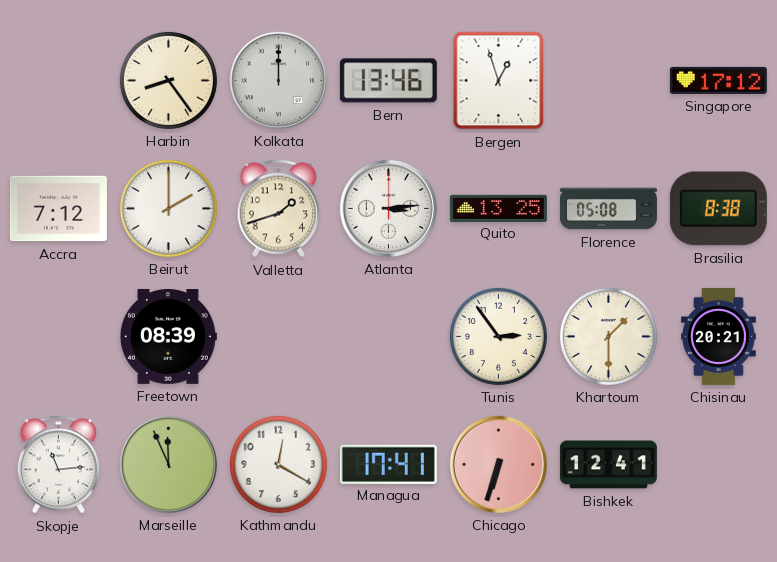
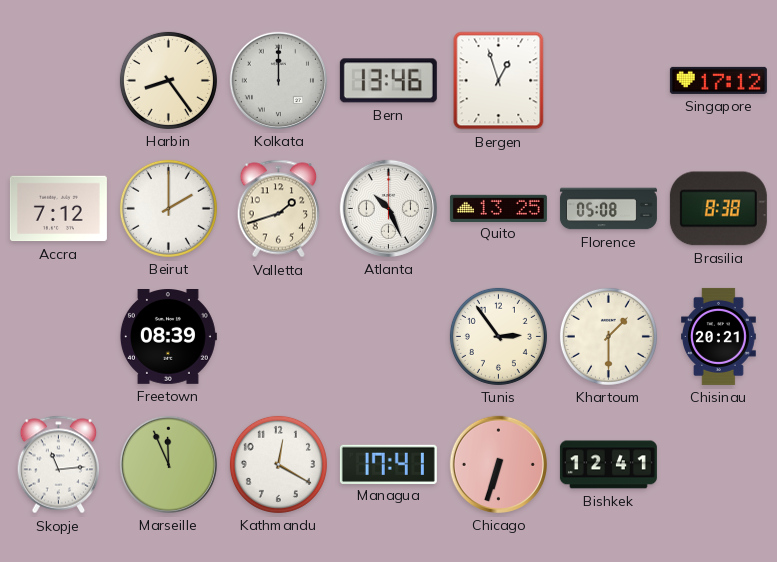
Atlanta: 3:14 -> 10:26 (388, 208)
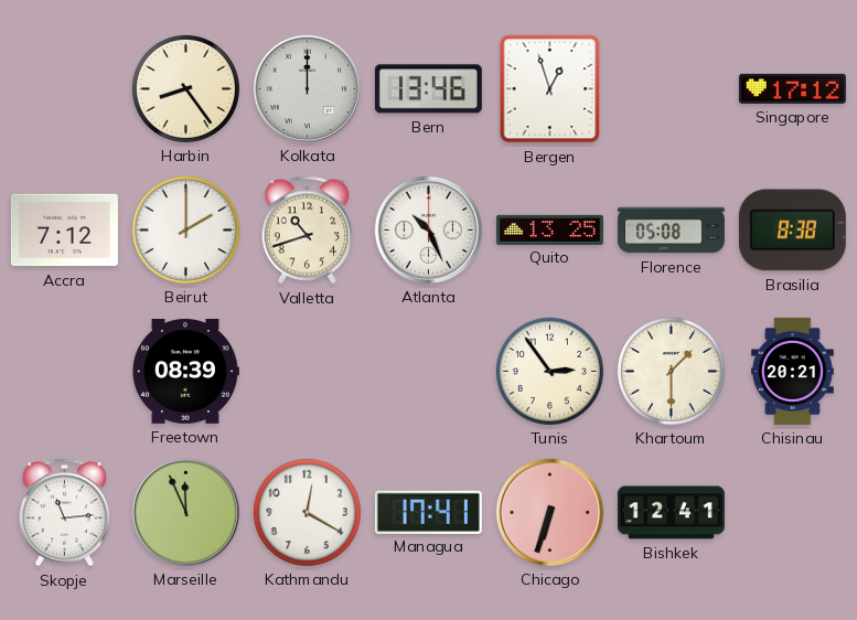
Valletta: 1:42 -> 10:42 (308, 231)
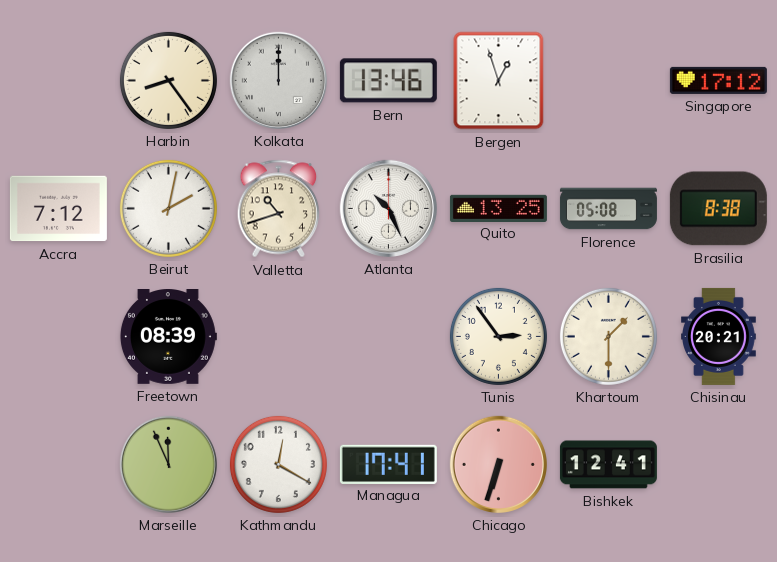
Beirut: 2:00 -> 2:02 (168, 208)
Skopje: 11:14 -> none (65, 513)
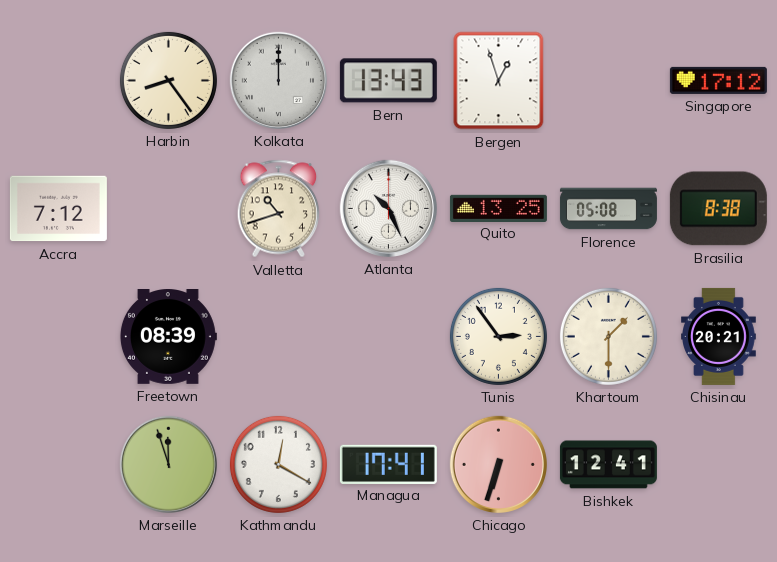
Bern: 13:46 -> 13:43 (388, 81)
Beirut: 2:02 -> none (168, 208)
Marseille: 11:56 -> 11:57 (168, 464)
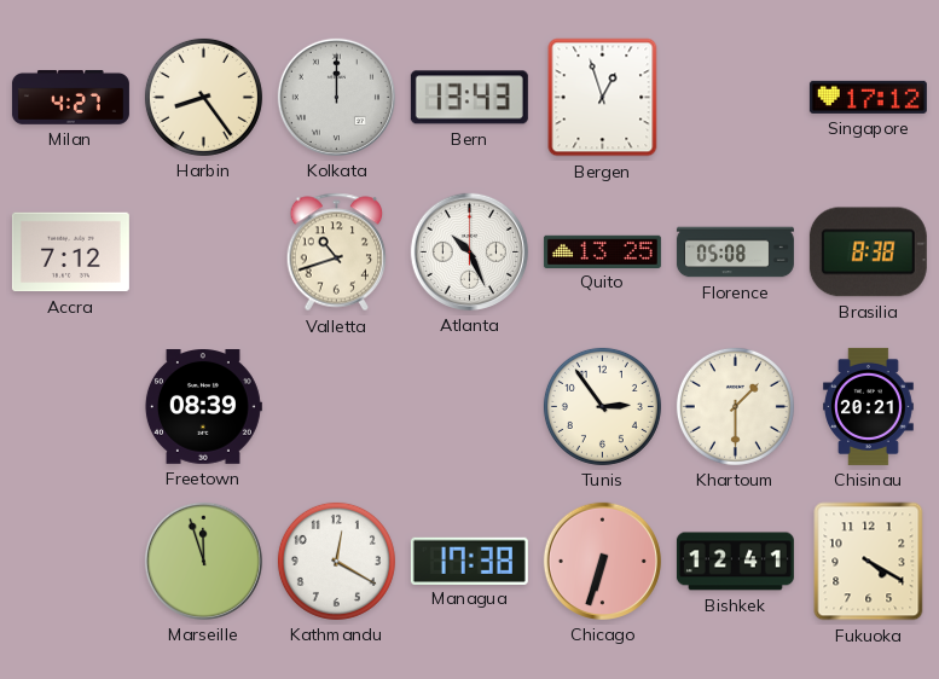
Milan: none -> 4:27 (70, 98)
Managua: 17:41 -> 17:38 (469, 561)
Fukuoka: none -> 4:20 (869, 562)
